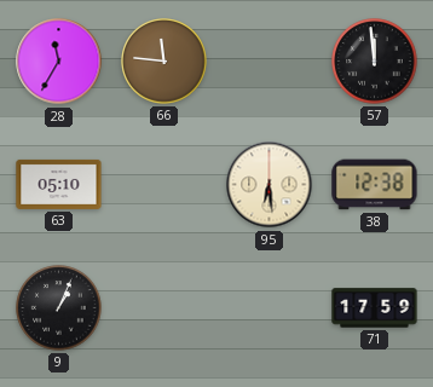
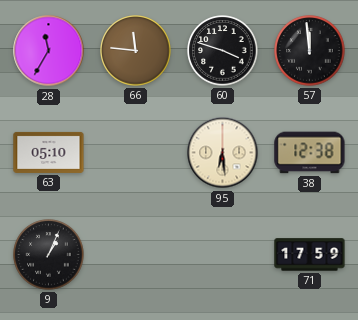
60: none -> 3:48 (223, 51)
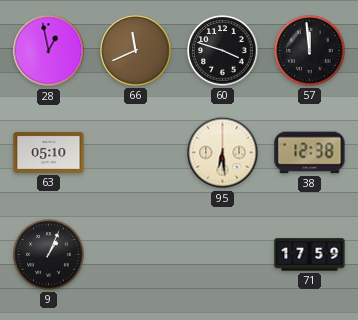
28: 11:35 -> 12:58 (49, 51)
66: 11:46 -> 11:41 (136, 51)
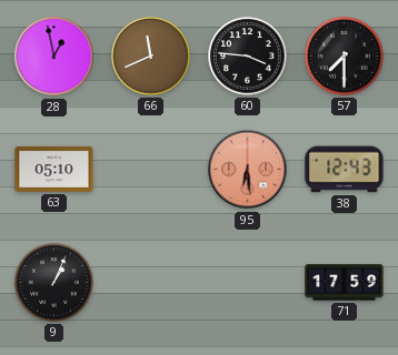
60: 3:48 -> 3:46 (248, 57)
57: 11:59 -> 7:30 (345, 57)
95 dial: cream -> salmon (248, 170)
38: 12:38 -> 12:43 (345, 170)
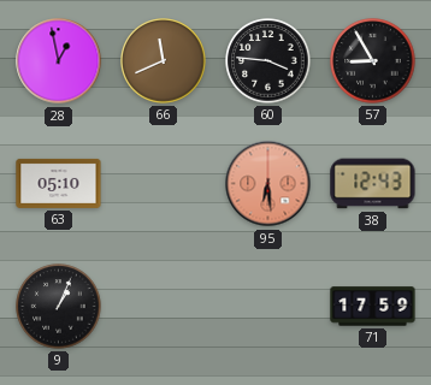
57: 7:30 -> 8:55 (373, 61)
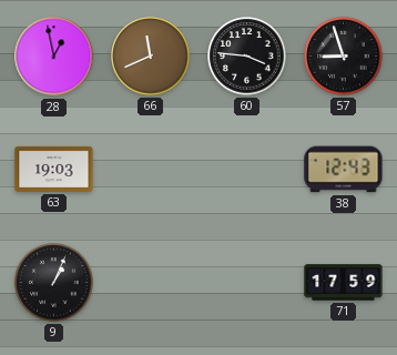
57: 8:55 -> 8:57 (344, 57)
63: 05:10 -> 19:03 (54, 169)
95: 6:29 -> none (268, 184)
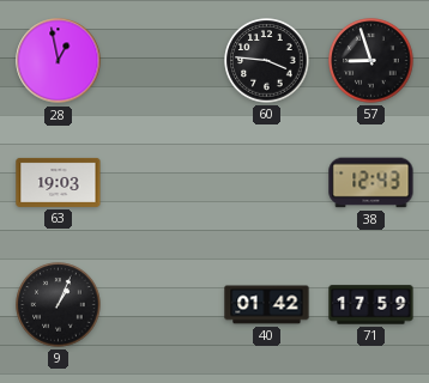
66: 11:41 -> none (151, 57)
40: none -> 01:42 (267, 305)
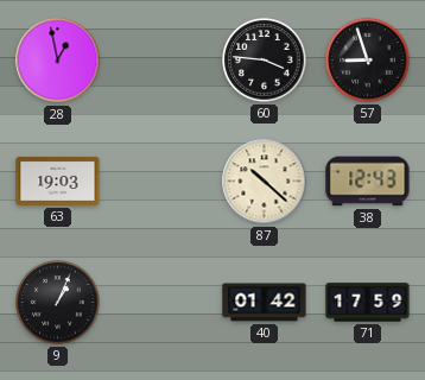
87: none -> 10:22 (265, 182)
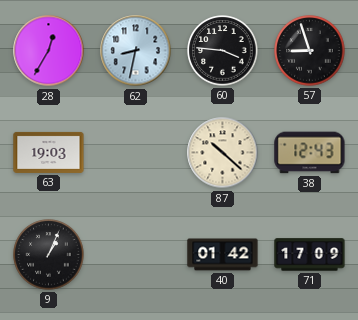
28: 12:58 -> 12:35 (49, 51)
62: none -> 8:32 (136, 51)
71: 17:59 -> 17:09 (310, 255)
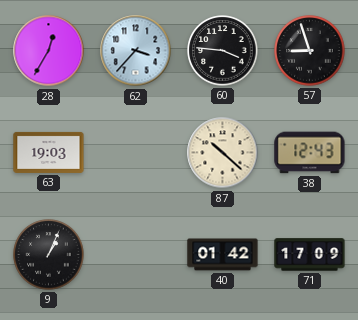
62: 8:32 -> 3:37 (136, 51)
